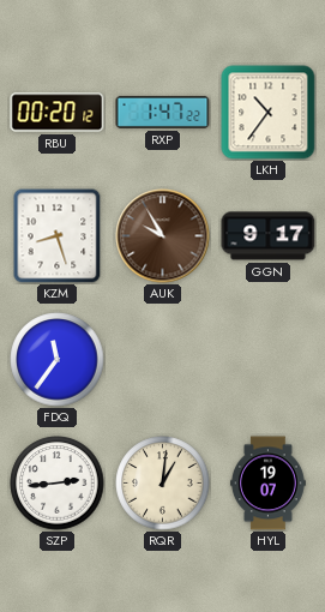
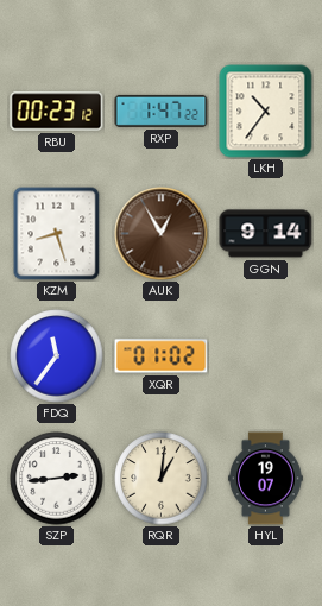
RBU: 00:20 -> 00:23 (57, 112)
AUK: 9:55 -> 12:55 (162, 234)
GGN: 9:17 -> 9:14 (266, 234)
XQR: none -> 01:02 (162, 356)
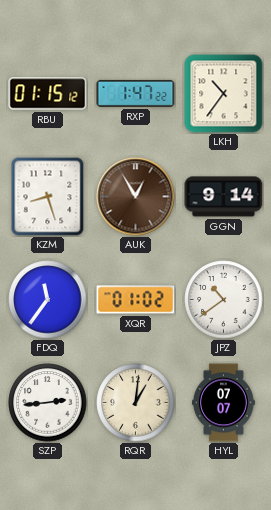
RBU: 00:23 -> 01:15 (48, 94)
JPZ: none -> 10:39 (224, 300)
HYL: 19:07 -> 07:07 (223, 403)
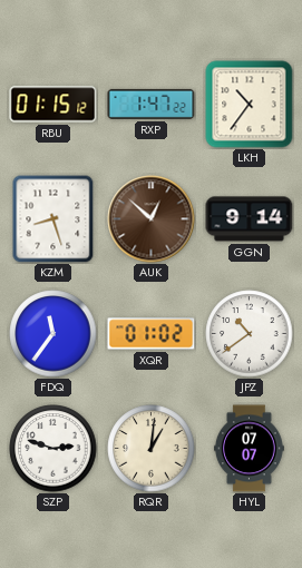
AUK: 12:55 -> 12:52 (152, 219)
SZP: 2:44 -> 2:48 (53, 449)
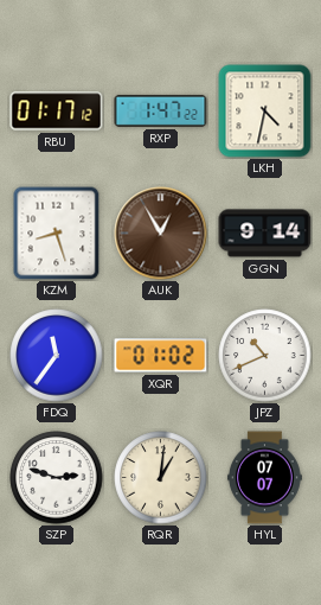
RBU: 01:15 -> 01:17 (57, 112)
LKH: 10:36 -> 4:32 (265, 112)
AUK: 12:52 -> 12:55 (161, 234)
JPZ: 10:39 -> 10:41 (265, 356)
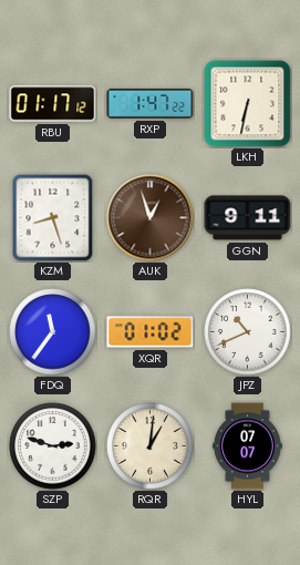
LKH: 4:32 -> 6:32 (248, 104)
AUK: 12:55 -> 12:57 (151, 218)
GGN: 9:14 -> 9:11 (248, 218)
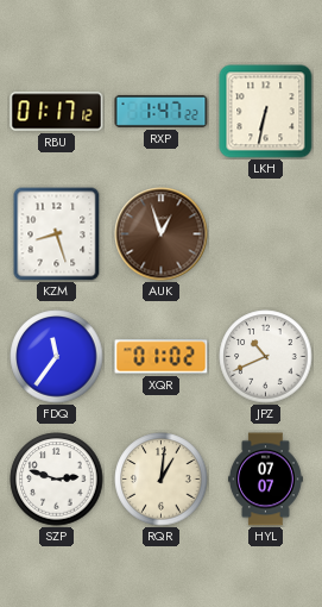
GGN: 9:11 -> none (248, 218)
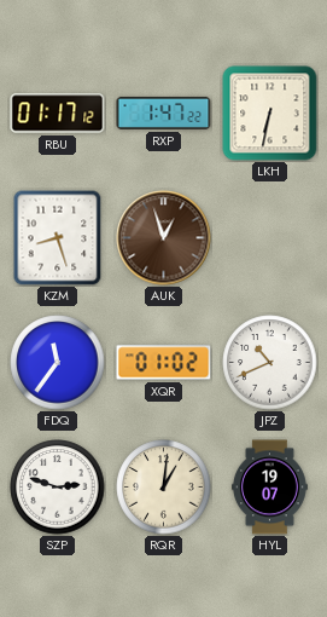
HYL: 07:07 -> 19:07 (269, 488)
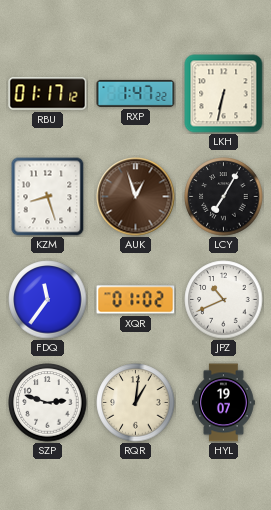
LCY: none -> 7:05 (224, 197)
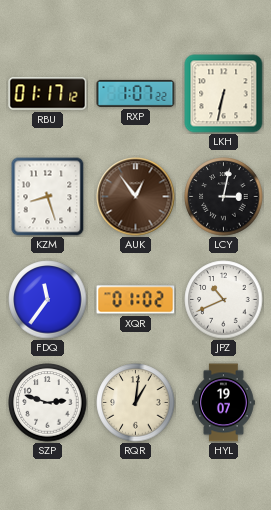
RXP: 1:47 -> 1:07 (136, 93)
AUK: 12:57 -> 12:54 (136, 197)
LCY: 7:05 -> 3:02 (224, 197)
